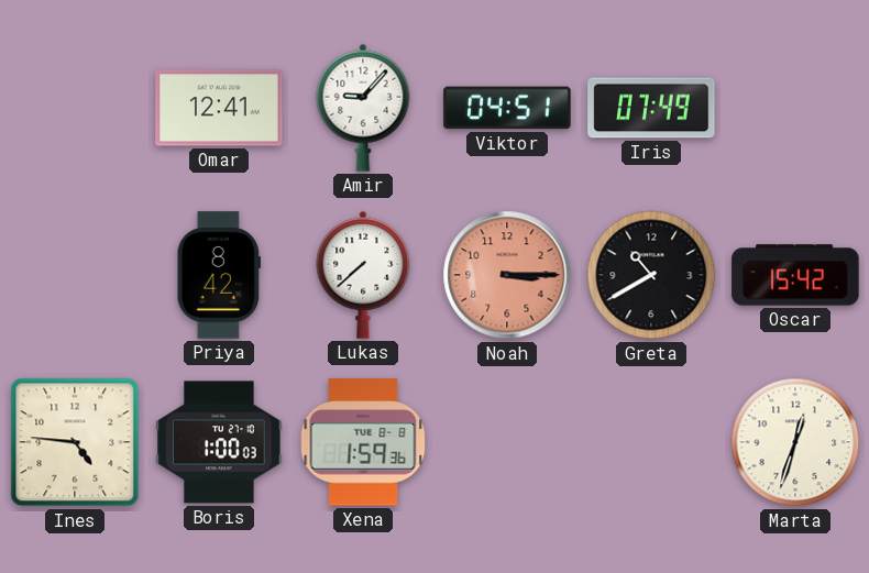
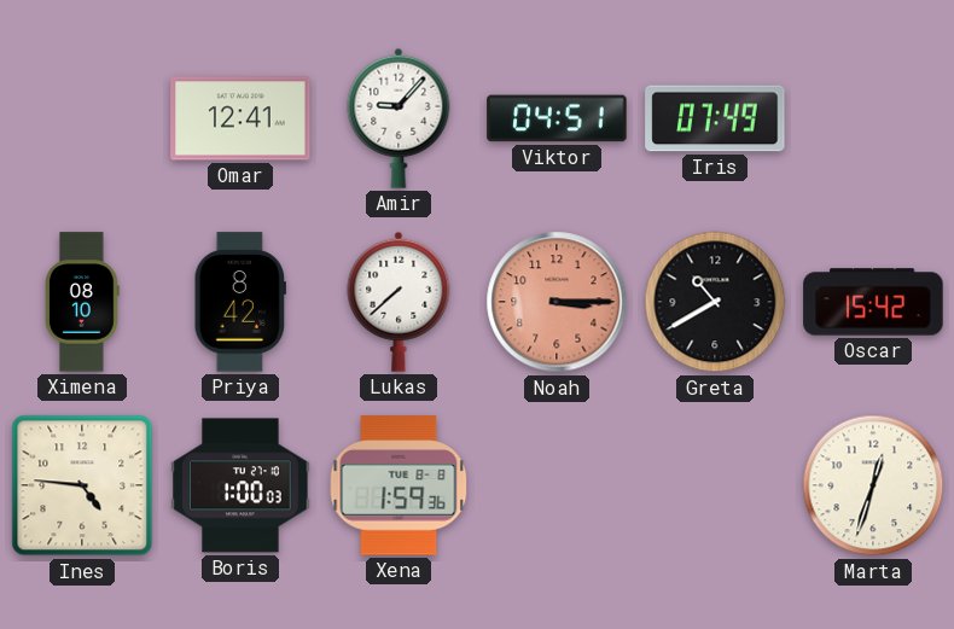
Ximena: none -> 08:10 (82, 302)
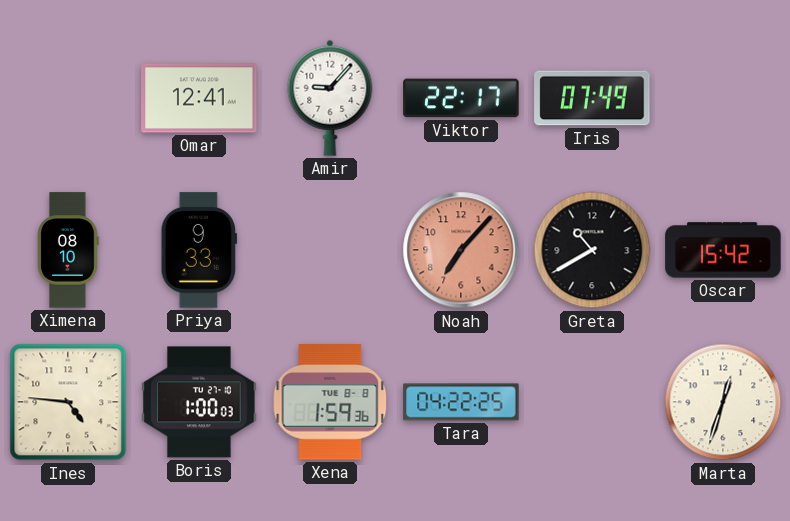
Viktor: 04:51 -> 22:17 (461, 98)
Priya: 8:42 -> 9:33 (199, 250)
Lukas: 7:38 -> none (399, 302)
Noah: 3:15 -> 7:07 (461, 250)
Tara: none -> 04:22 (461, 402)
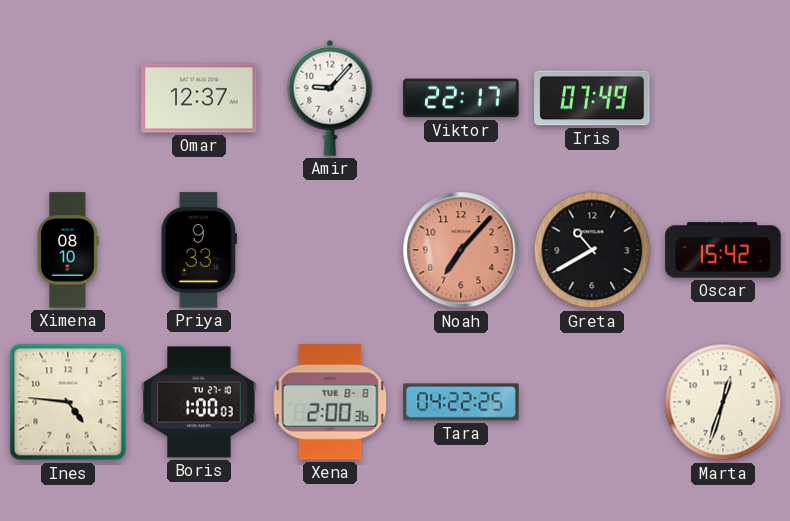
Omar: 12:41 -> 12:37 (199, 98)
Xena: 1:59 -> 2:00 (330, 402)
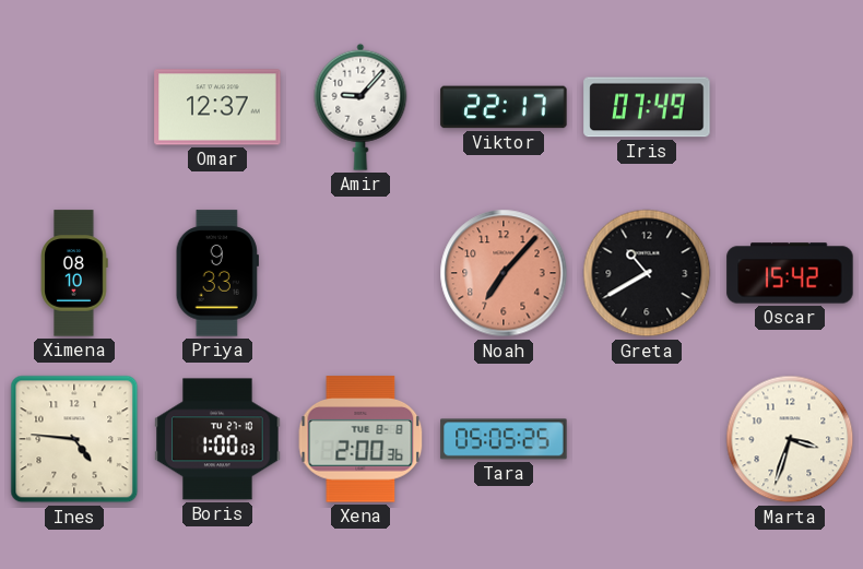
Tara: 04:22 -> 05:05 (504, 439)
Marta: 12:33 -> 3:33 (790, 439)
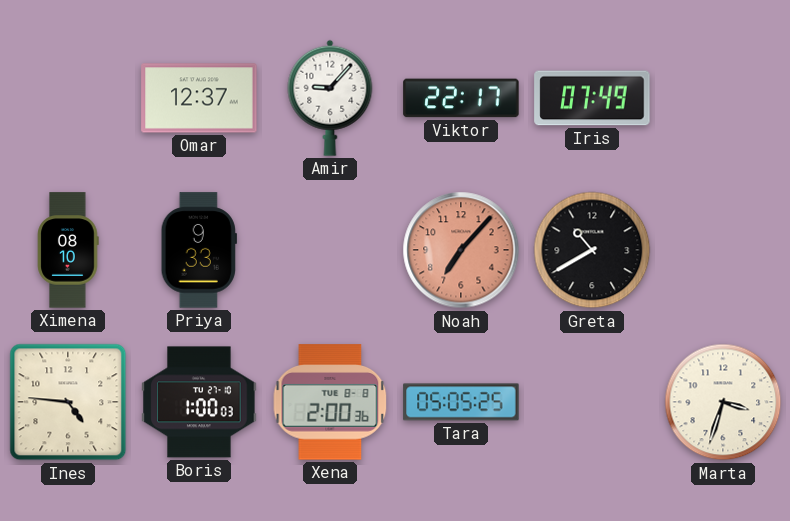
Oscar: 15:42 -> none (790, 273)
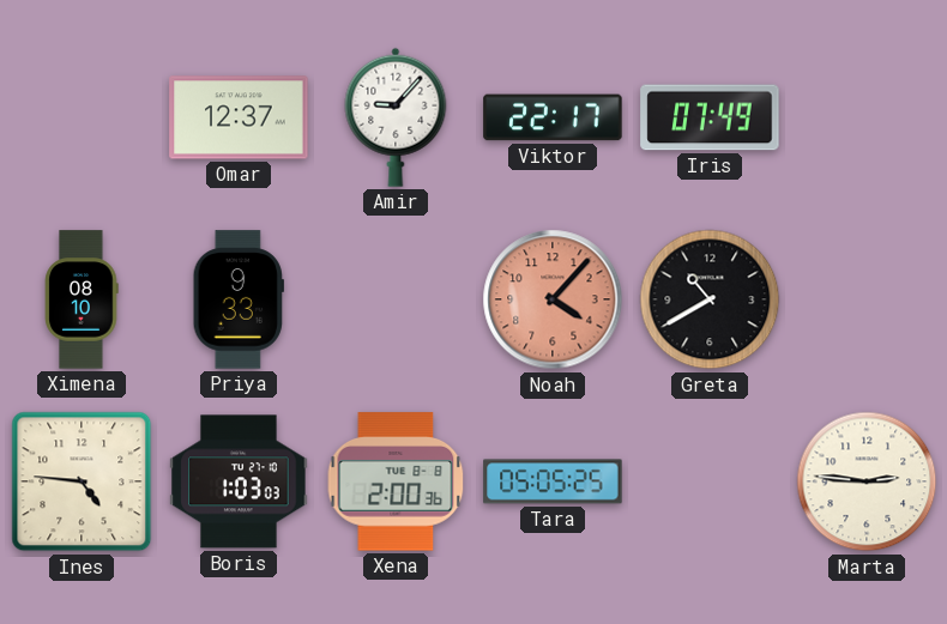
Noah: 7:07 -> 4:07 (553, 299)
Boris: 1:00 -> 1:03 (239, 481)
Marta: 3:33 -> 2:46 (867, 481)
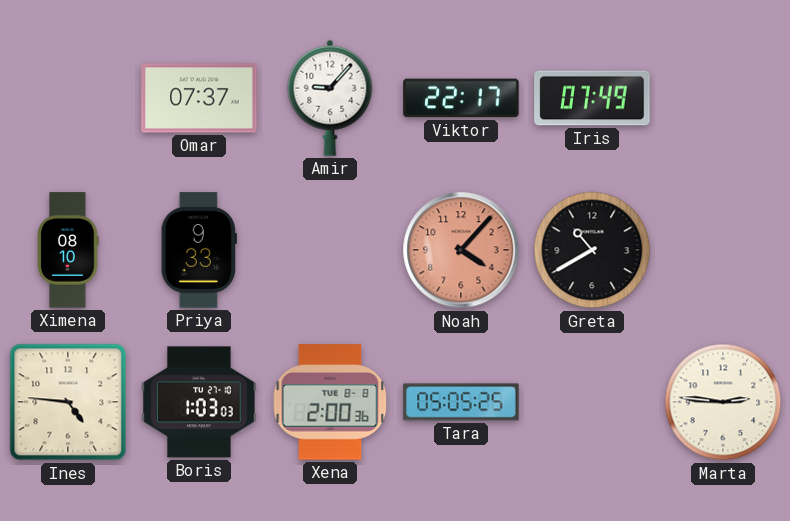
Omar: 12:37 -> 07:37 (199, 98)
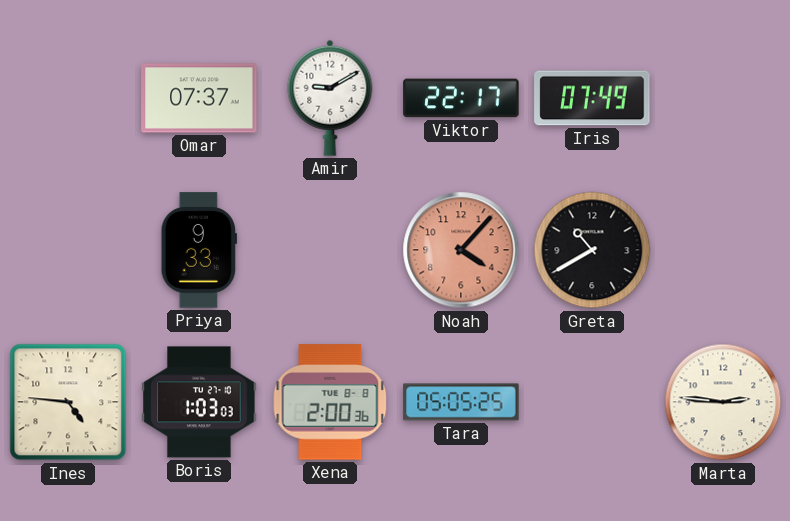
Amir: 9:07 -> 9:10 (330, 98)
Ximena: 08:10 -> none (68, 250)
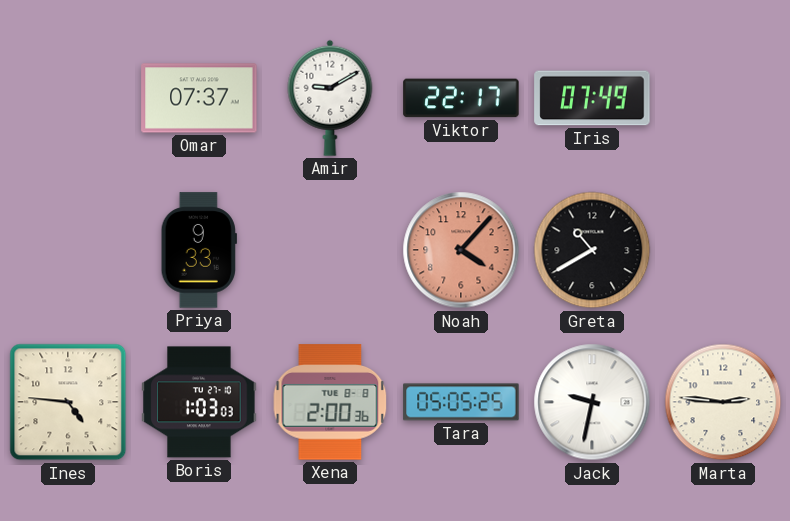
Jack: none -> 9:32 (592, 402)
